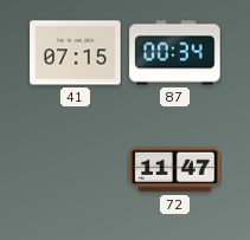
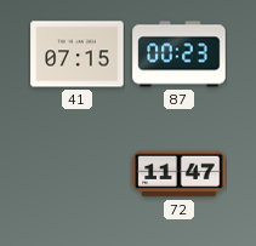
87: 00:34 -> 00:23 (180, 55)
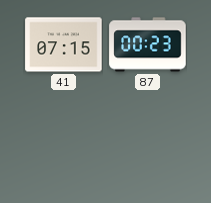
72: 11:47 -> none (180, 175)
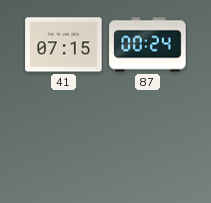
87: 00:23 -> 00:24 (148, 45)
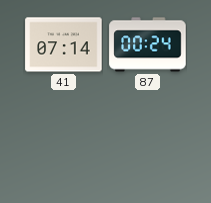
41: 07:15 -> 07:14 (64, 45)
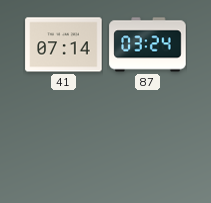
87: 00:24 -> 03:24 (148, 45)
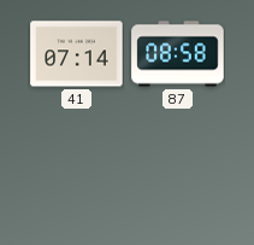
87: 03:24 -> 08:58 (178, 54)
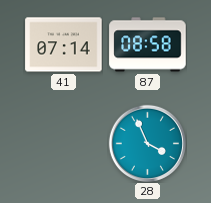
28: none -> 3:56 (147, 143)
